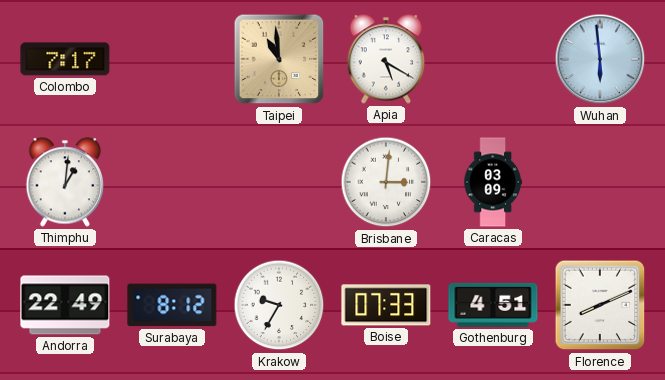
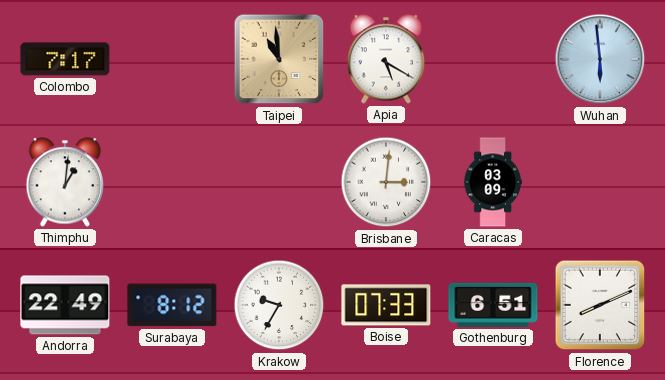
Gothenburg: 4:51 -> 6:51 (493, 305)
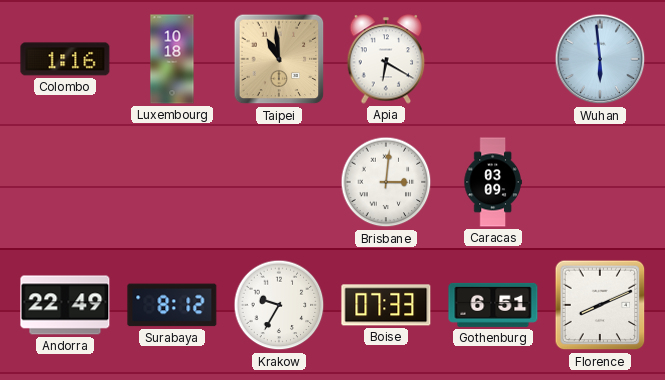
Colombo: 7:17 -> 1:16 (65, 59)
Luxembourg: none -> 10:18 (172, 59)
Apia: 5:20 -> 6:20 (386, 59)
Thimphu: 1:01 -> none (65, 182)
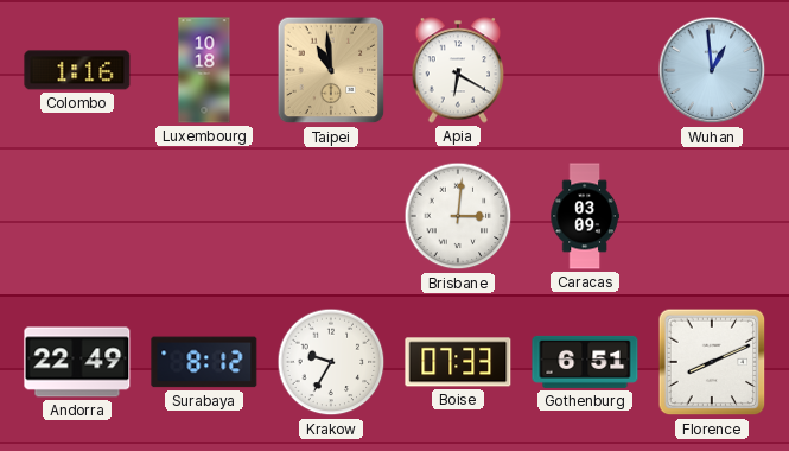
Wuhan: 5:59 -> 12:59 (712, 70)
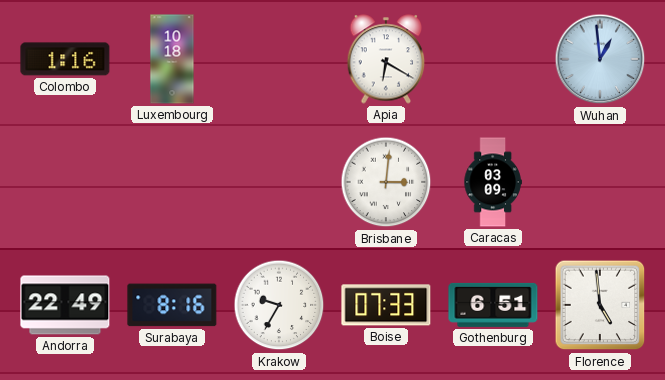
Taipei: 10:59 -> none (331, 70)
Surabaya: 8:12 -> 8:16 (172, 305)
Florence: 8:11 -> 4:59 (600, 305)
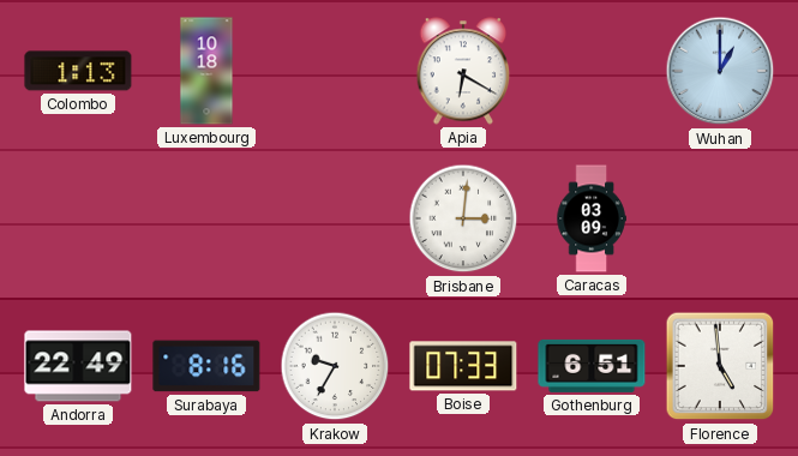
Colombo: 1:16 -> 1:13 (78, 71)
Wuhan: 12:59 -> 1:00 (720, 71)
